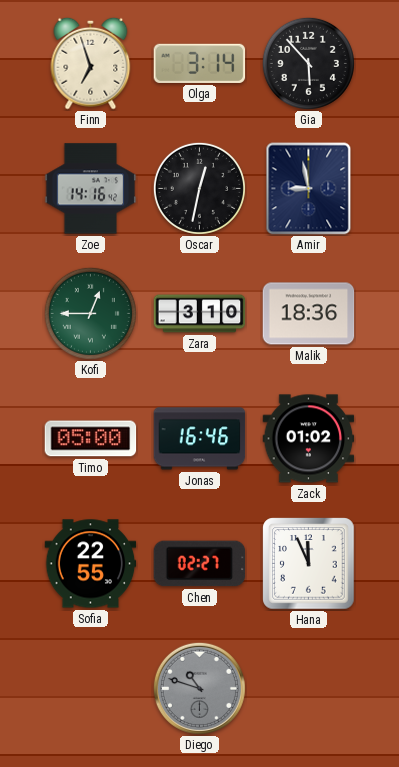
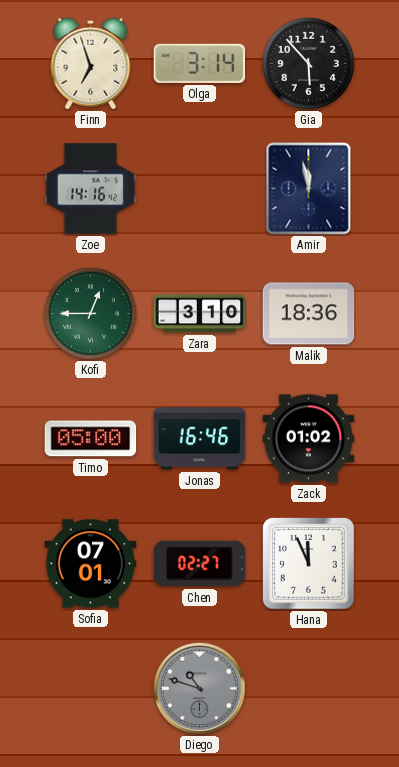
Oscar: 12:32 -> none (199, 188)
Amir: 8:58 -> 11:58 (309, 189)
Sofia: 22:55 -> 07:01 (91, 564)
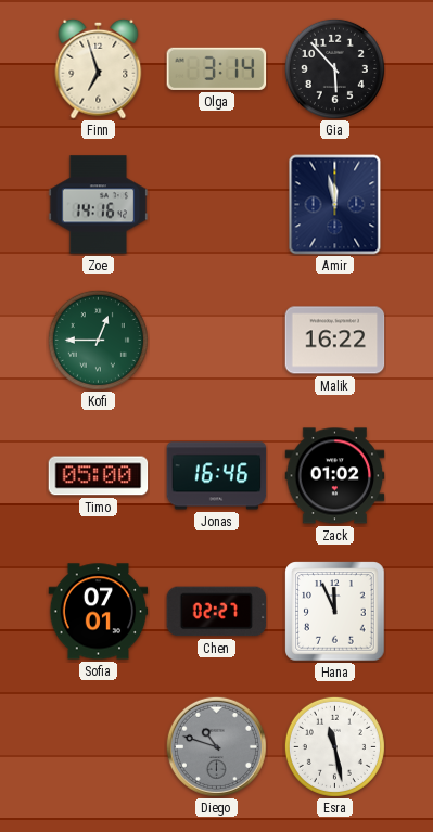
Zara: 3:10 -> none (200, 314)
Malik: 18:36 -> 16:22 (335, 341)
Esra: none -> 11:28 (334, 746)
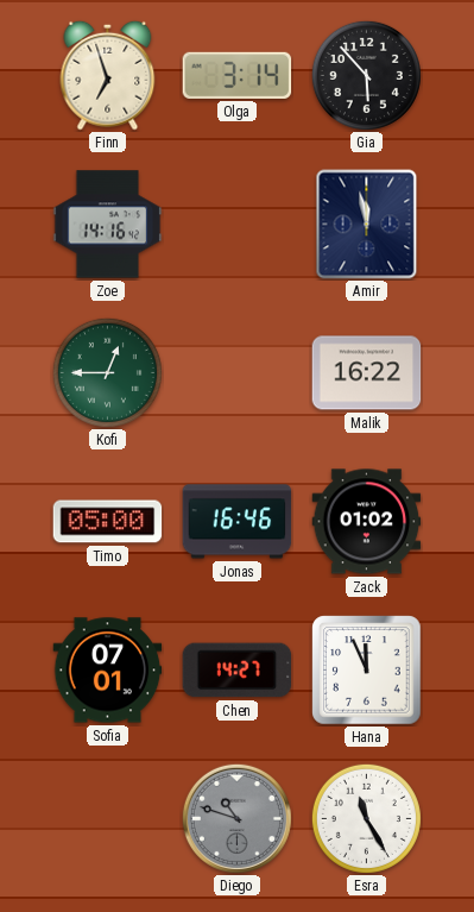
Chen: 02:27 -> 14:27 (238, 671)
Esra: 11:28 -> 11:25 (366, 818)
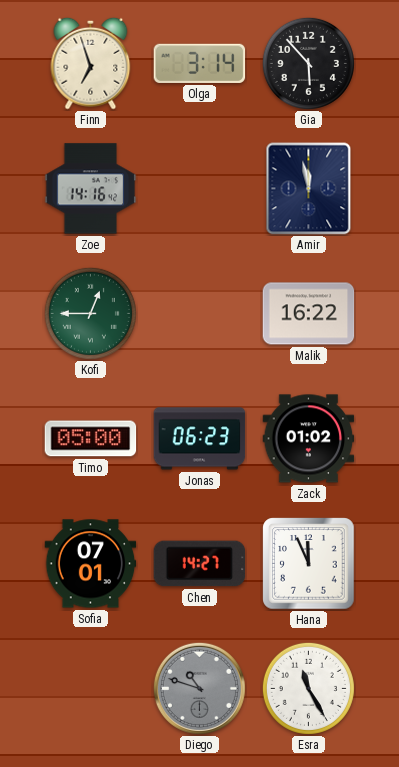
Jonas: 16:46 -> 06:23 (200, 439)
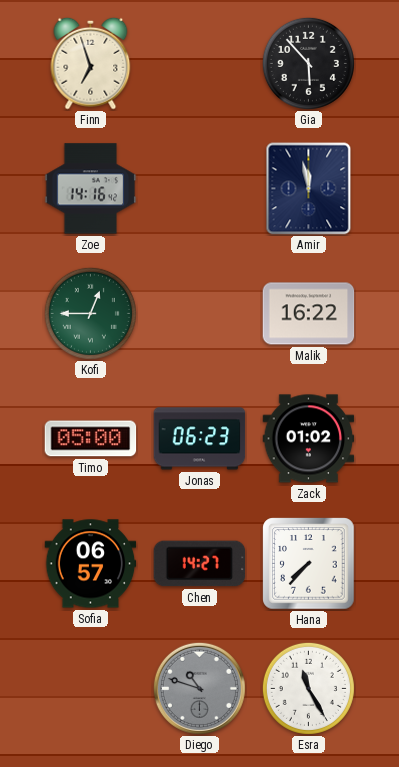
Olga: 3:14 -> none (200, 63)
Sofia: 07:01 -> 06:57 (91, 564)
Hana: 11:56 -> 7:37 (309, 564)
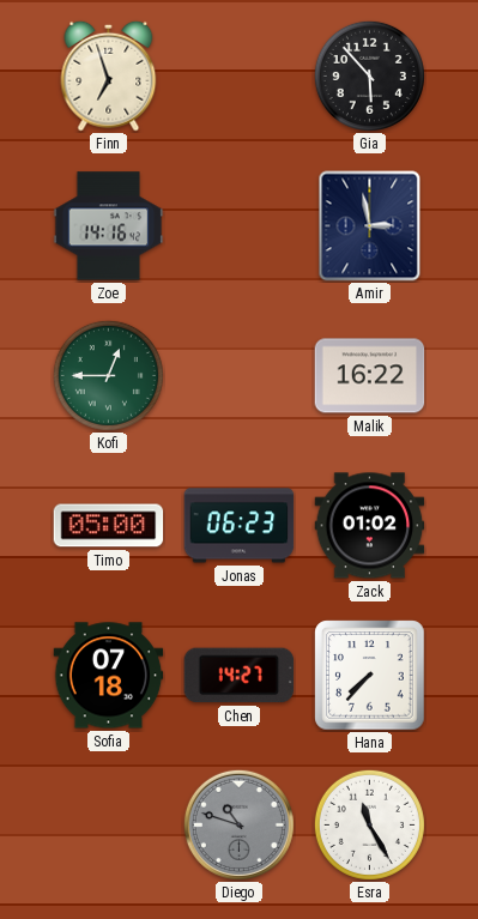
Amir: 11:58 -> 2:58 (370, 226)
Sofia: 06:57 -> 07:18 (109, 676)
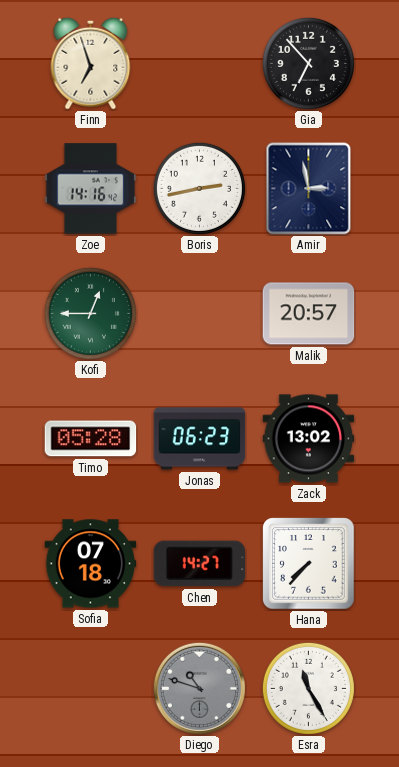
Gia: 5:53 -> 6:53 (308, 63)
Boris: none -> 2:43 (199, 188)
Malik: 16:22 -> 20:57 (309, 314)
Timo: 05:00 -> 05:28 (91, 439)
Zack: 01:02 -> 13:02 (309, 439)
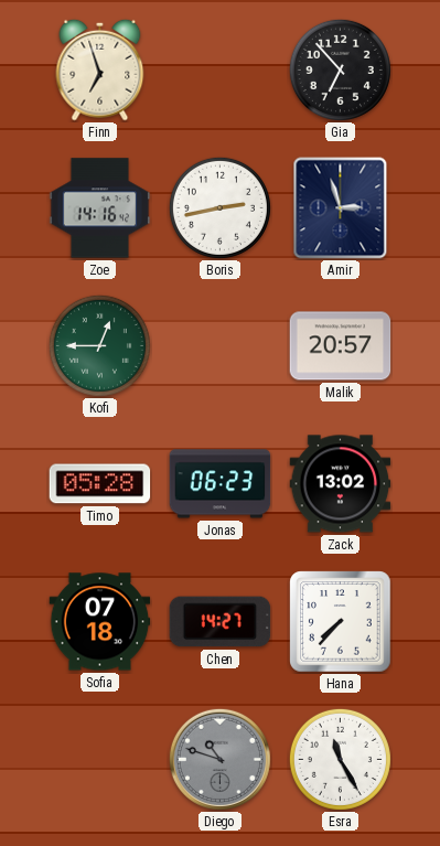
Amir: 2:58 -> 2:57 (341, 208)
